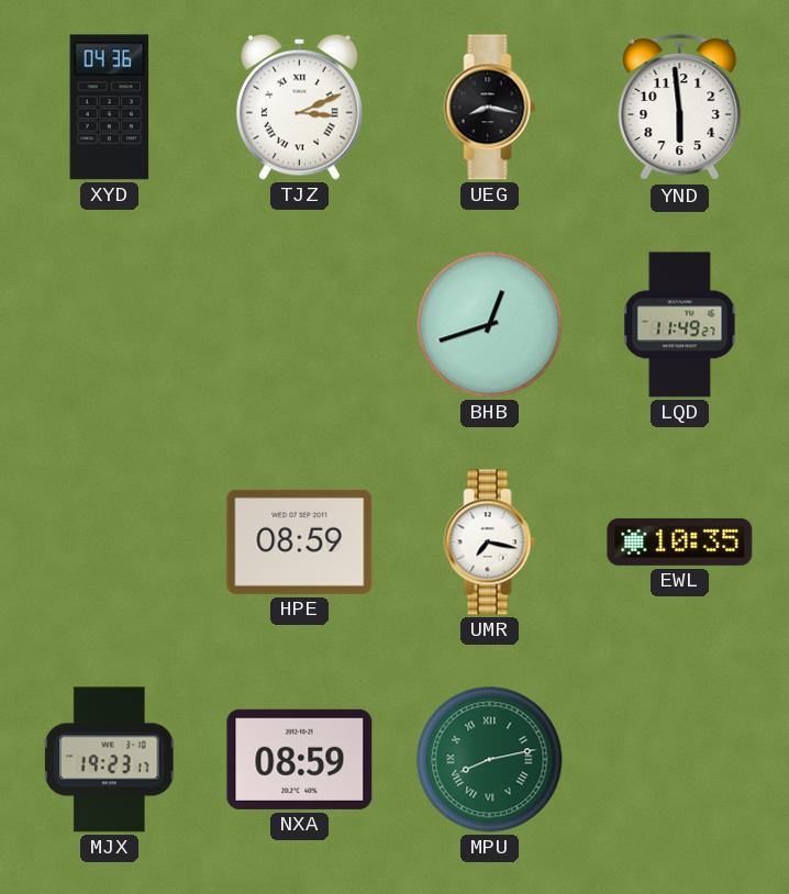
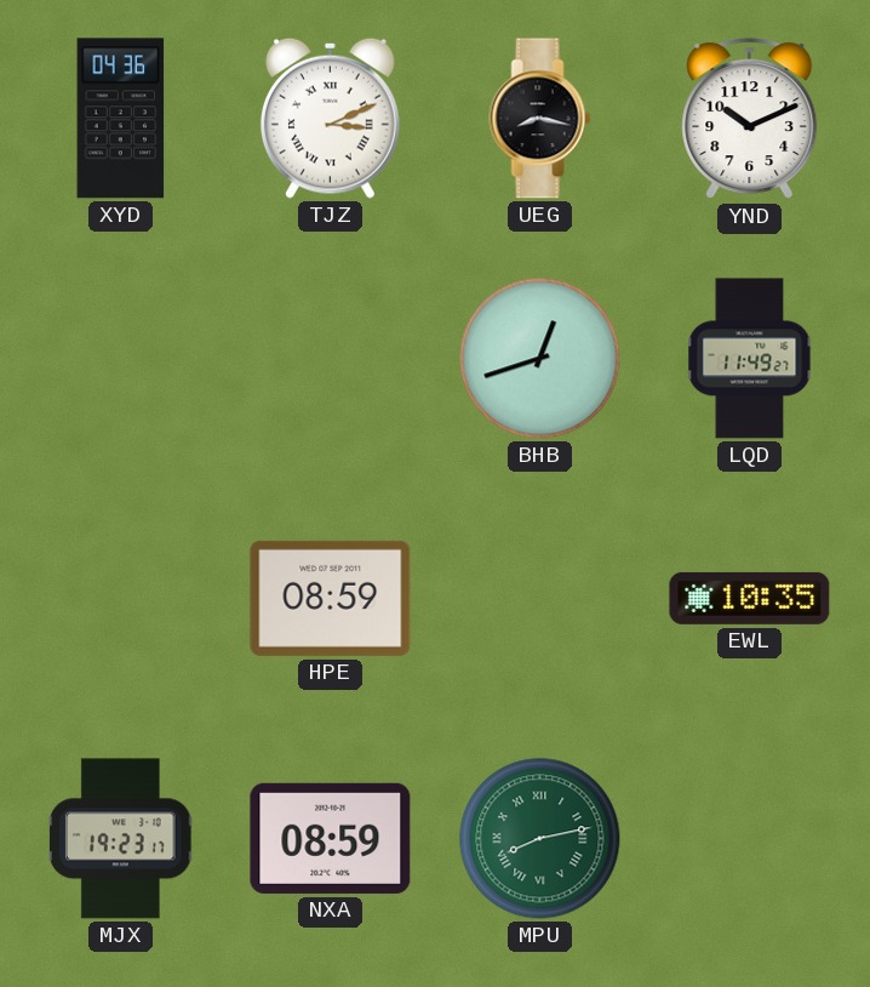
YND: 5:59 -> 10:11 (750, 119)
UMR: 7:17 -> none (490, 543)
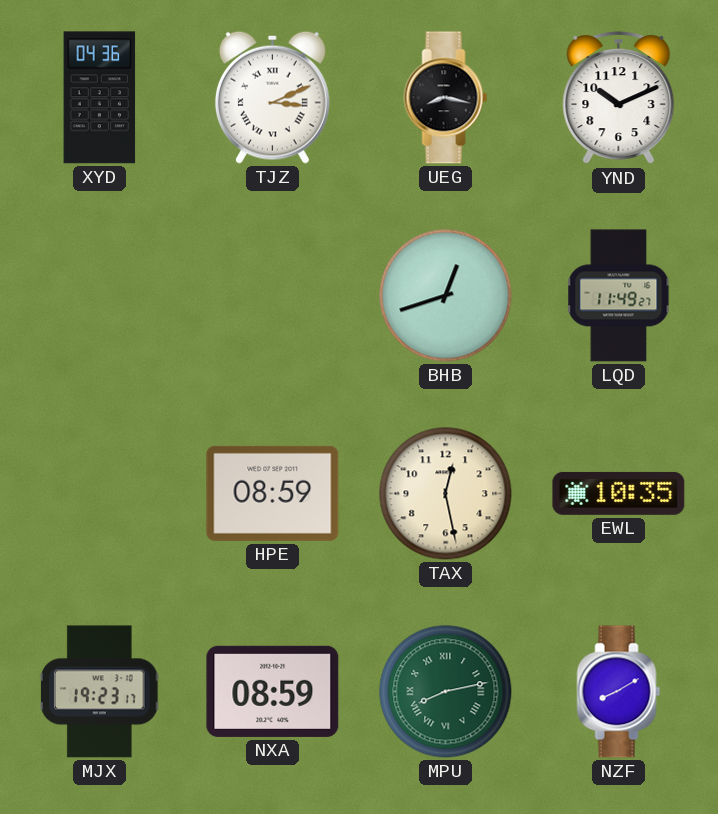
TAX: none -> 12:28 (446, 494)
NZF: none -> 8:10 (619, 692)
